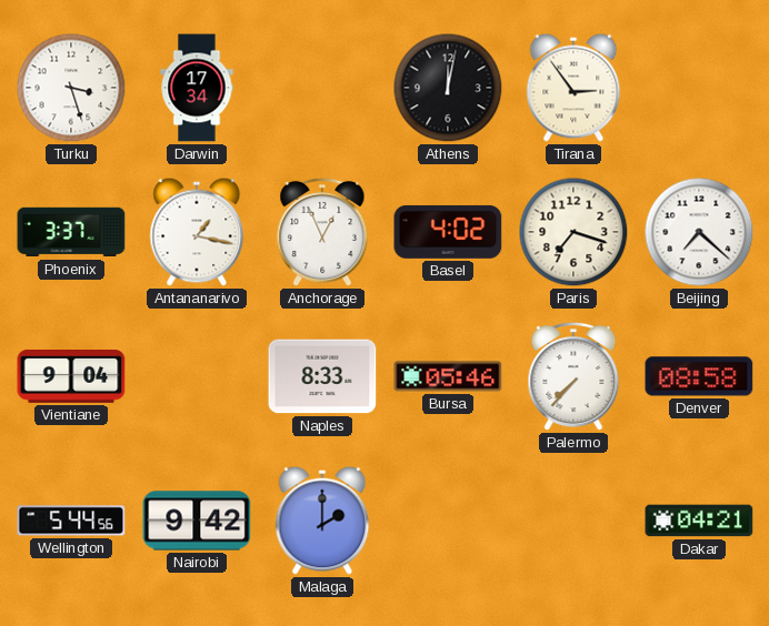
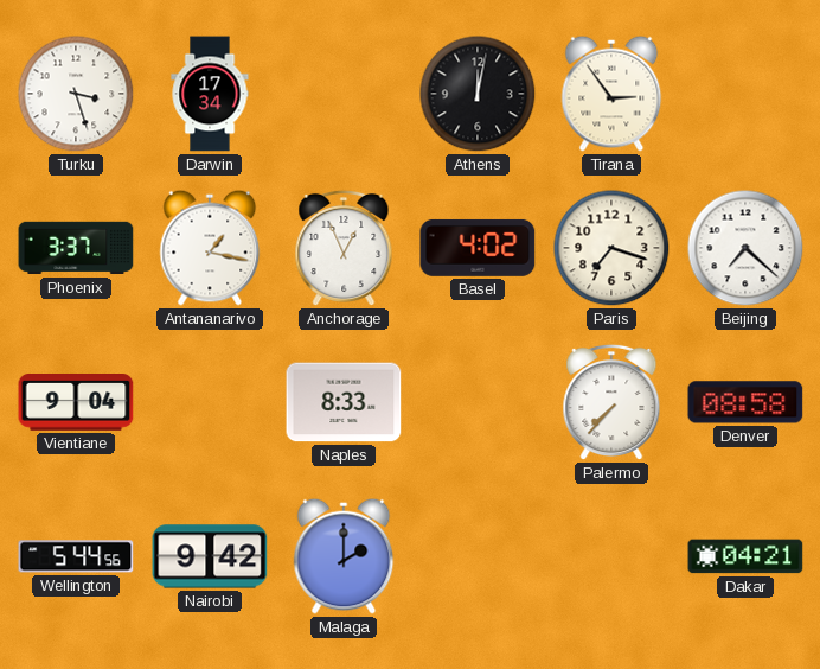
Bursa: 05:46 -> none (448, 376)
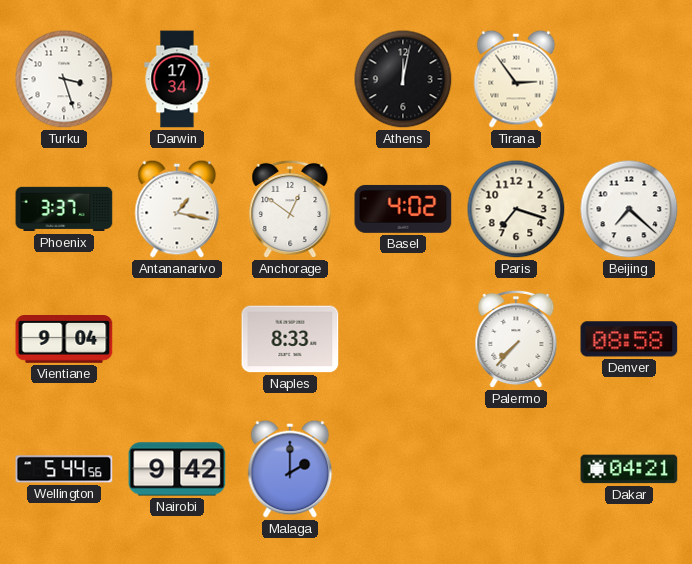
Anchorage: 12:56 -> 12:51 (290, 209)
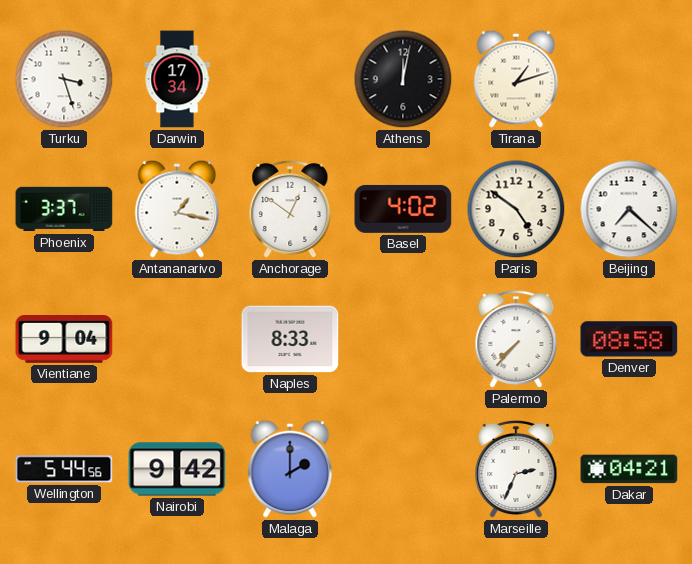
Tirana: 2:54 -> 1:12 (516, 79)
Paris: 7:18 -> 4:51 (516, 209)
Marseille: none -> 2:34 (516, 469)
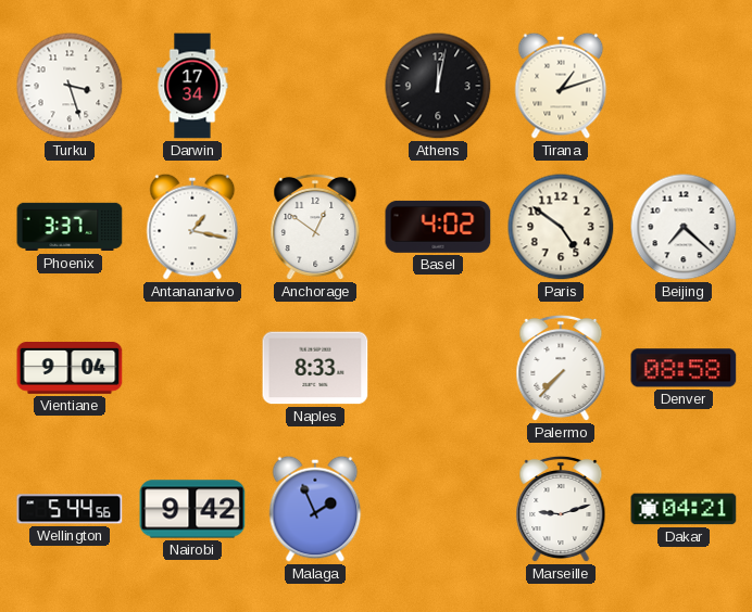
Malaga: 2:00 -> 1:56 (315, 509)
Marseille: 2:34 -> 9:12 (561, 509)
